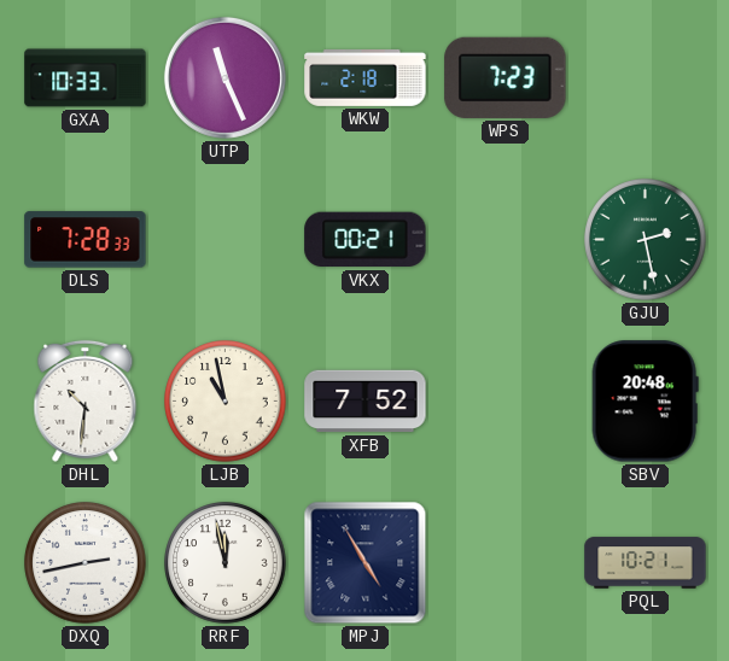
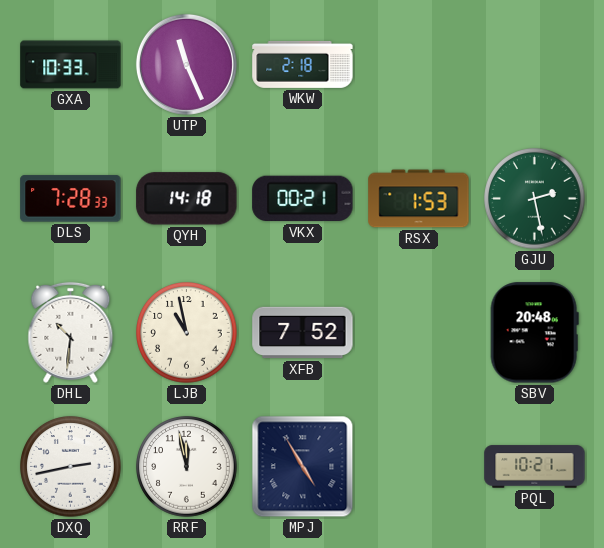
WPS: 7:23 -> none (506, 77)
QYH: none -> 14:18 (187, 199)
RSX: none -> 1:53 (419, 199)
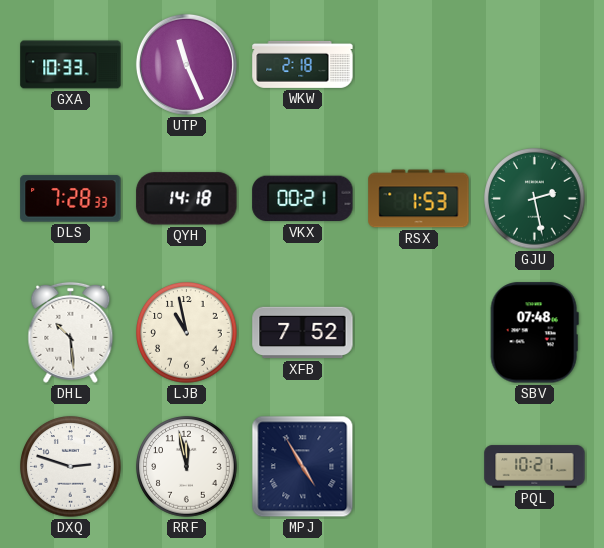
DHL: 10:31 -> 10:29 (71, 332)
SBV: 20:48 -> 07:48 (534, 333)
DXQ: 2:43 -> 2:48 (71, 467)
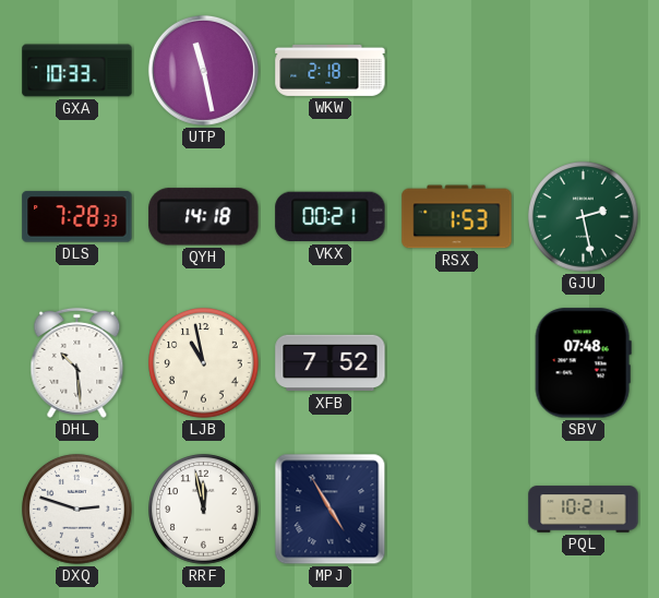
UTP: 11:26 -> 11:28 (203, 70)
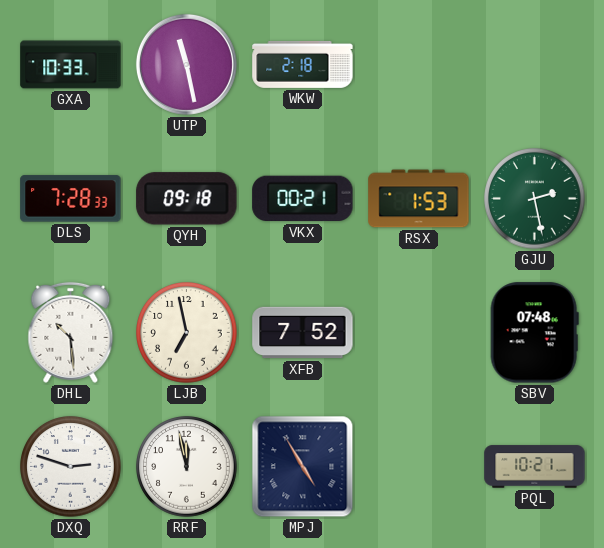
QYH: 14:18 -> 09:18 (187, 199)
LJB: 10:58 -> 6:58 (187, 333)
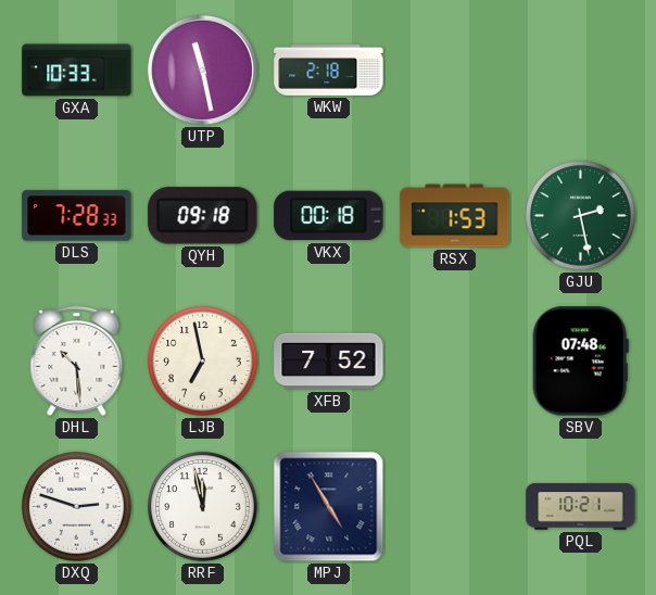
VKX: 00:21 -> 00:18 (329, 216)
